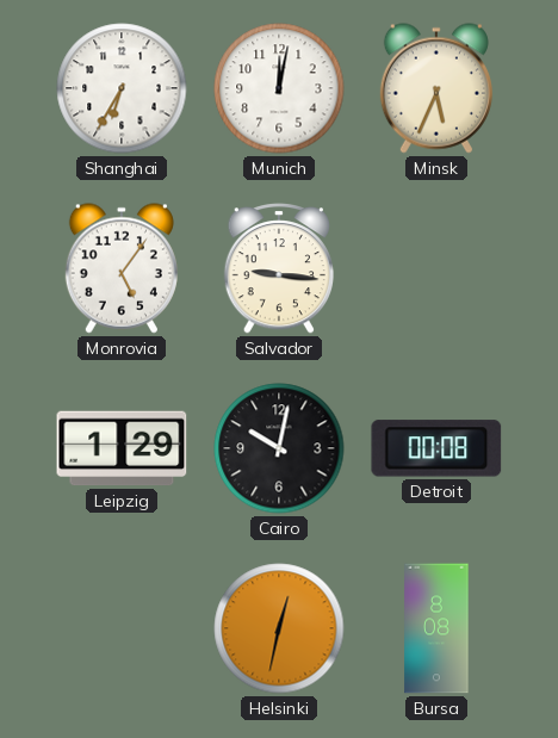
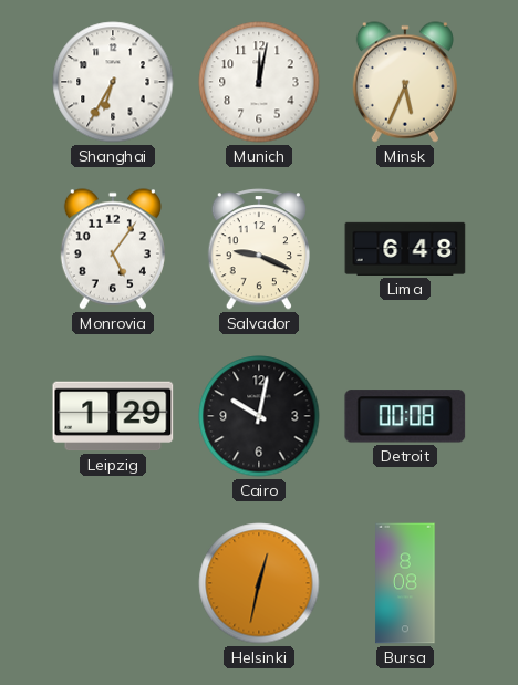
Salvador: 9:16 -> 9:19 (258, 249)
Lima: none -> 6:48 (405, 249)
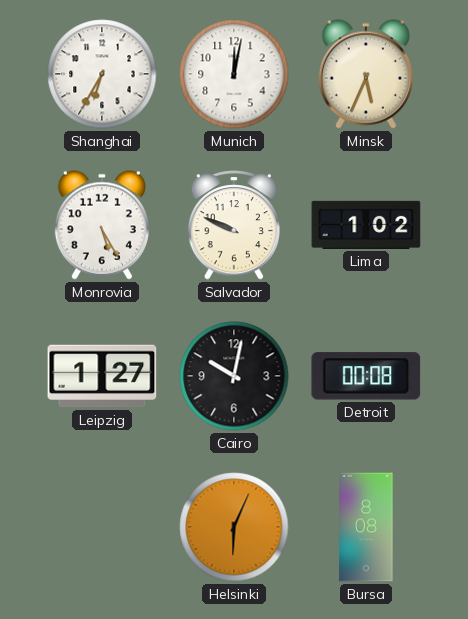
Monrovia: 5:06 -> 5:25 (102, 225)
Salvador: 9:19 -> 9:49 (233, 225)
Lima: 6:48 -> 1:02 (366, 225)
Leipzig: 1:29 -> 1:27 (102, 376)
Helsinki: 12:32 -> 6:04 (234, 527)
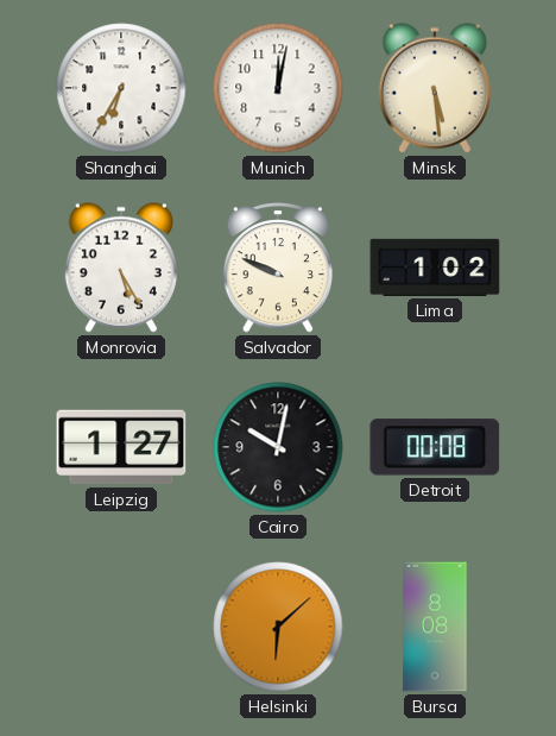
Minsk: 5:34 -> 5:29 (435, 88)
Helsinki: 6:04 -> 6:08 (278, 627)
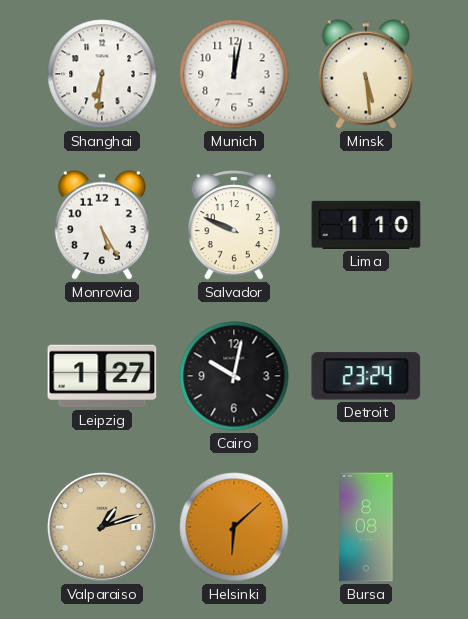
Shanghai: 6:35 -> 6:31 (102, 74)
Lima: 1:02 -> 1:10 (366, 225)
Detroit: 00:08 -> 23:24 (366, 376)
Valparaiso: none -> 1:12 (102, 527)
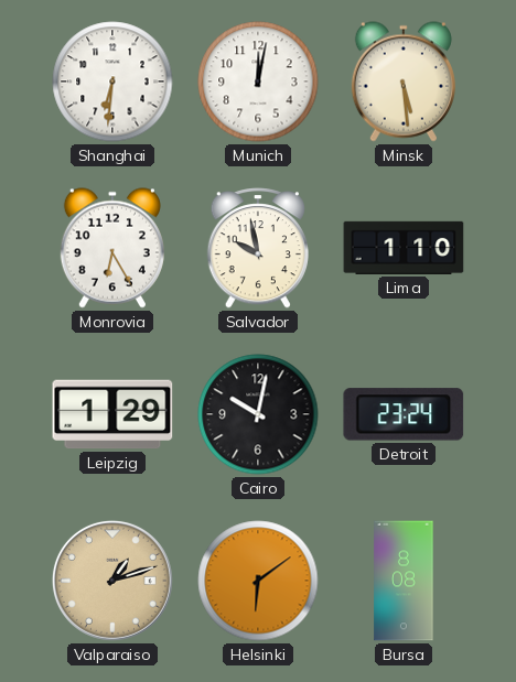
Monrovia: 5:25 -> 6:25 (112, 248)
Salvador: 9:49 -> 9:58 (257, 248)
Leipzig: 1:27 -> 1:29 (112, 414)
Helsinki: 6:08 -> 6:09 (258, 581)
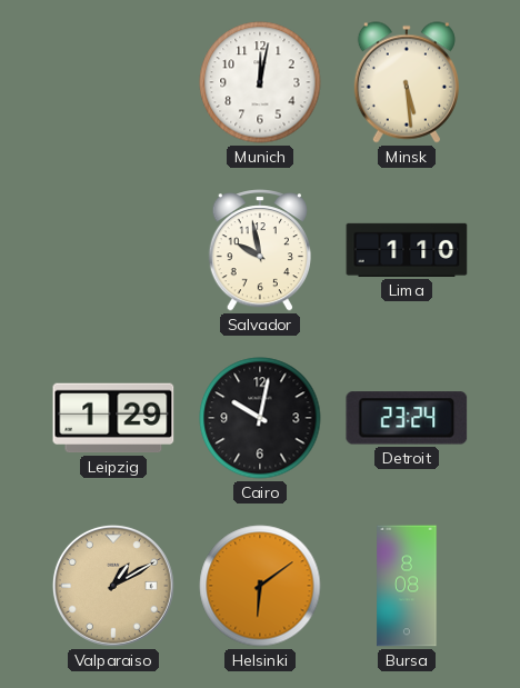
Shanghai: 6:31 -> none (112, 82)
Monrovia: 6:25 -> none (112, 248)
Valparaiso: 1:12 -> 1:10 (113, 586)
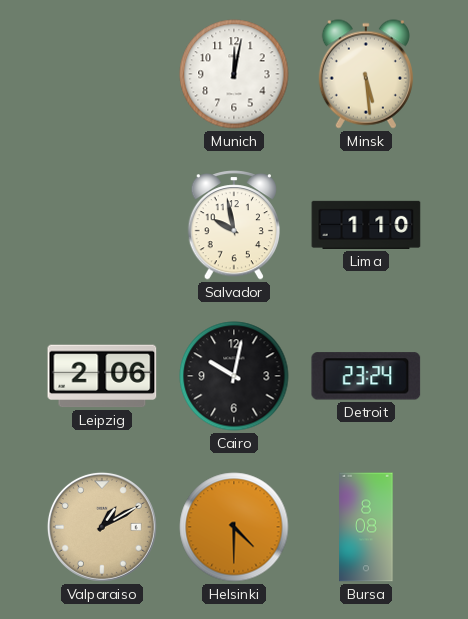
Leipzig: 1:29 -> 2:06 (102, 376)
Helsinki: 6:09 -> 4:30 (234, 527)
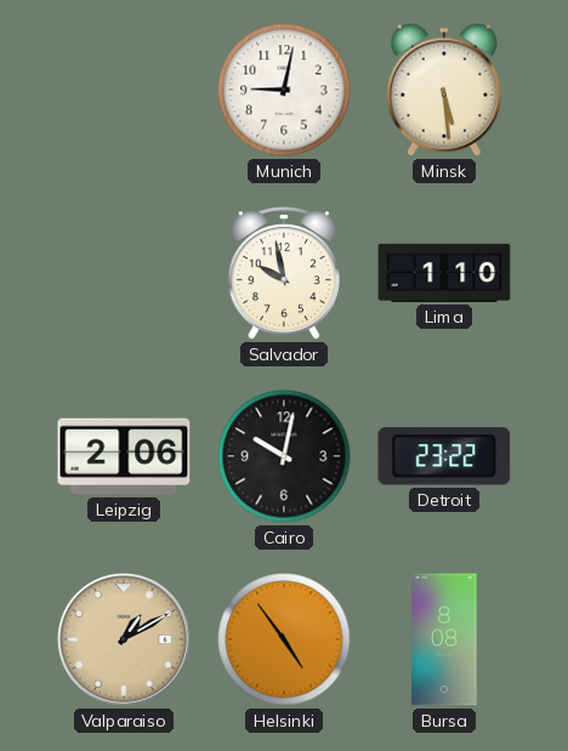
Munich: 12:02 -> 9:02 (284, 90)
Detroit: 23:24 -> 23:22 (444, 456)
Helsinki: 4:30 -> 4:54 (284, 639)
